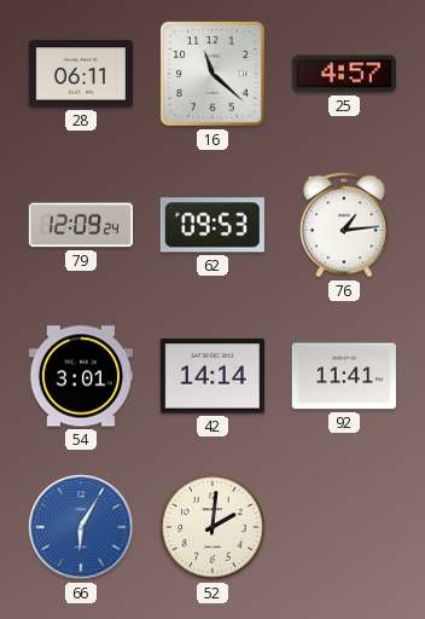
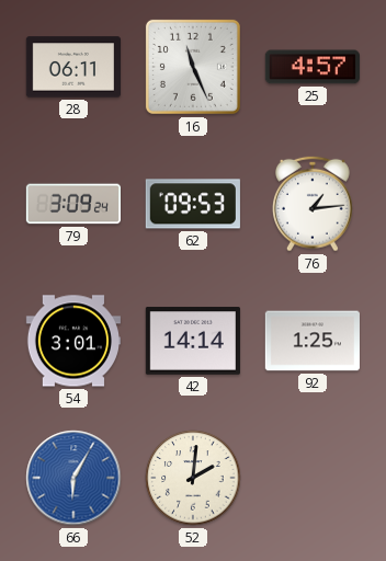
16: 11:22 -> 11:26 (193, 67)
79: 12:09 -> 3:09 (72, 204)
92: 11:41 -> 1:25 (311, 341)
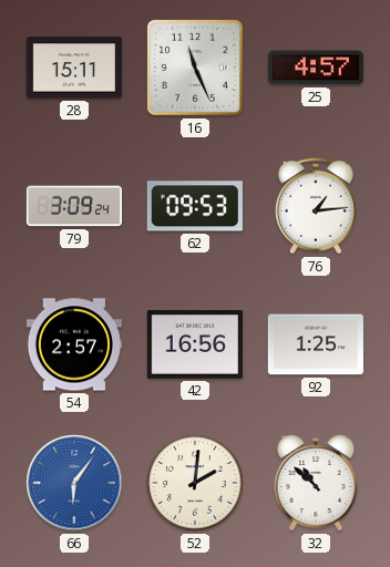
28: 06:11 -> 15:11 (73, 68)
54: 3:01 -> 2:57 (73, 344)
42: 14:14 -> 16:56 (195, 344)
66: 6:05 -> 6:06 (74, 483)
32: none -> 10:52 (316, 483)
